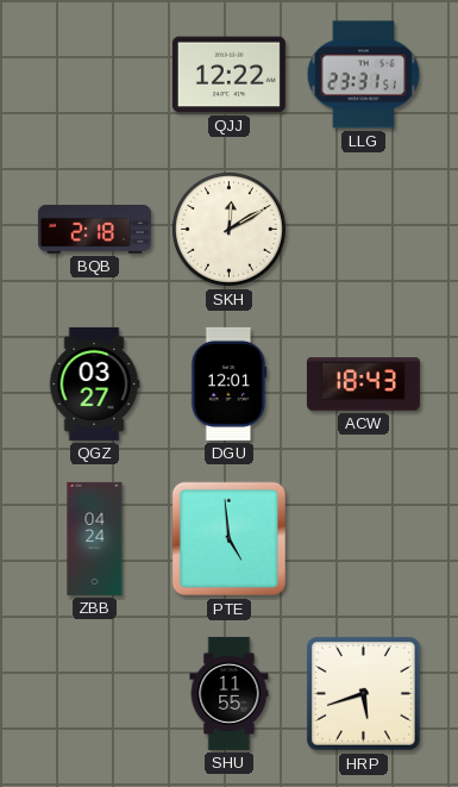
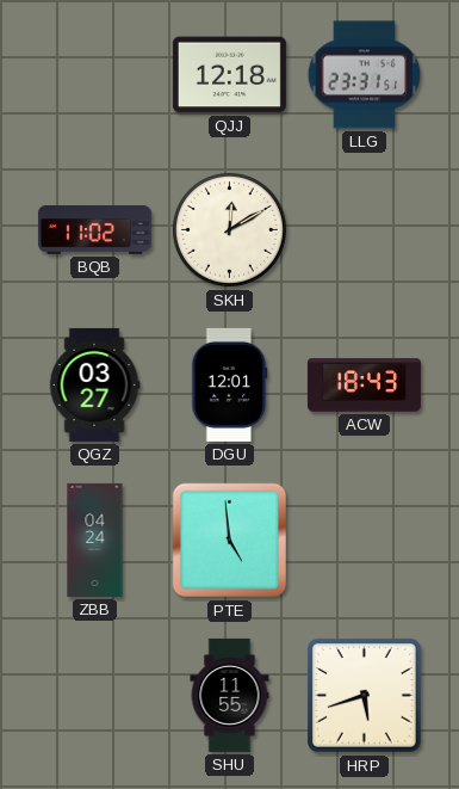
QJJ: 12:22 -> 12:18 (229, 75)
BQB: 2:18 -> 11:02 (94, 230)
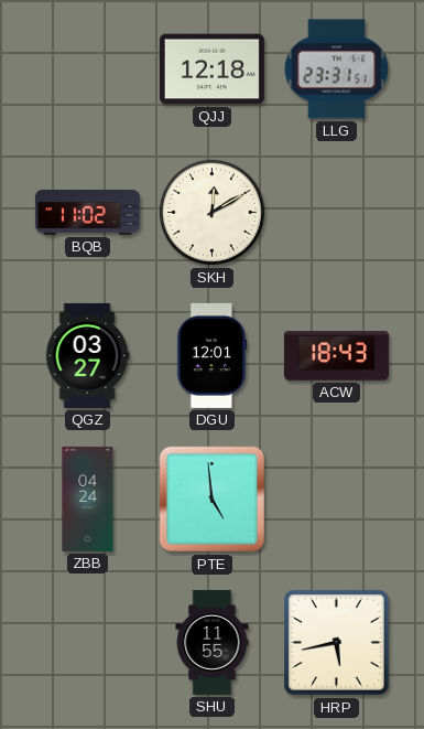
HRP: 5:42 -> 5:43 (337, 643)
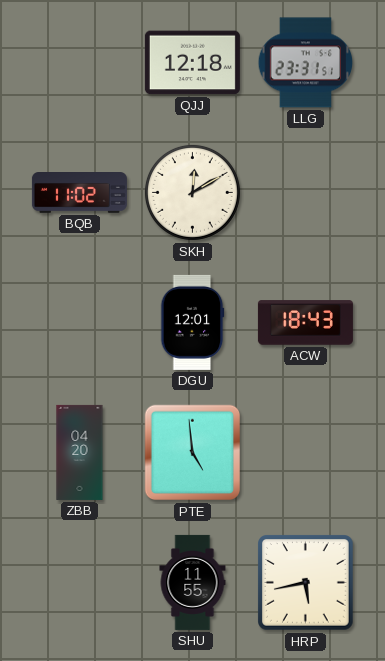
QGZ: 03:27 -> none (87, 355)
ZBB: 04:24 -> 04:20 (80, 452)
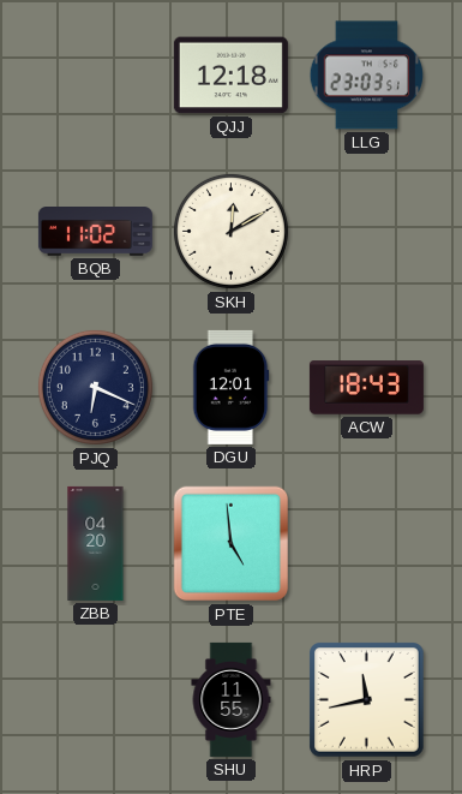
LLG: 23:31 -> 23:03 (367, 76)
PJQ: none -> 6:19 (95, 387)
HRP: 5:43 -> 11:43 (367, 700)
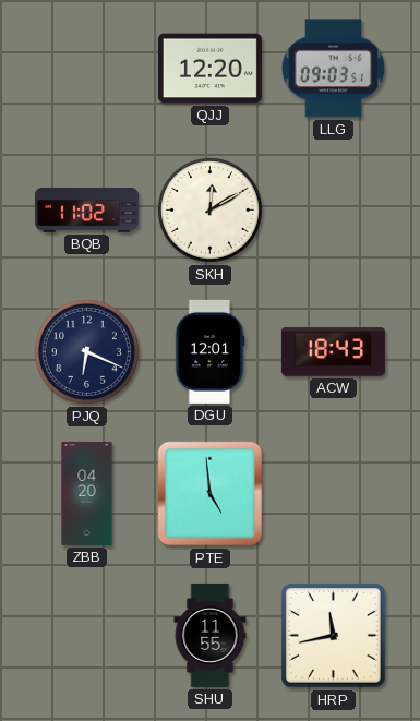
QJJ: 12:18 -> 12:20 (209, 69)
LLG: 23:03 -> 09:03 (334, 69)
